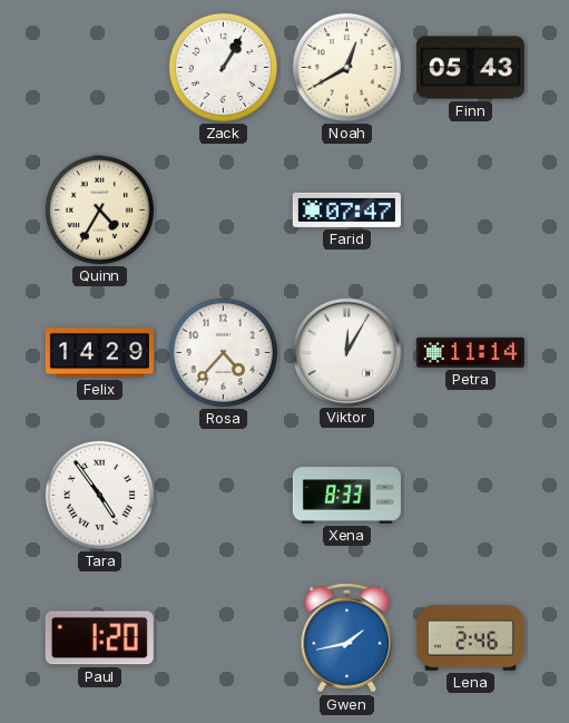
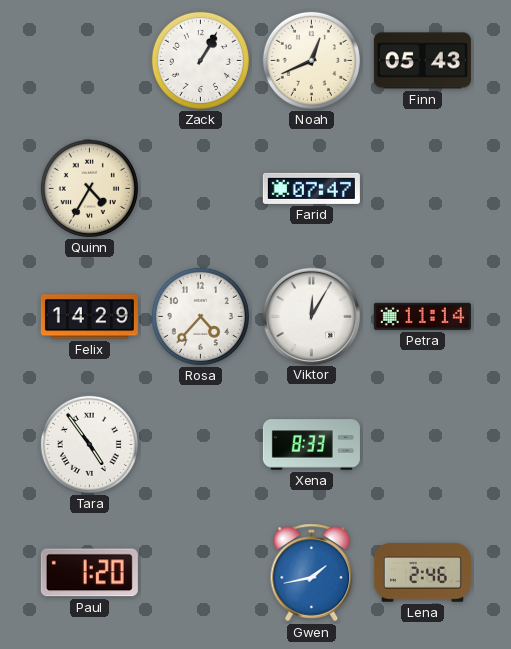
Noah: 12:40 -> 12:41 (311, 60)
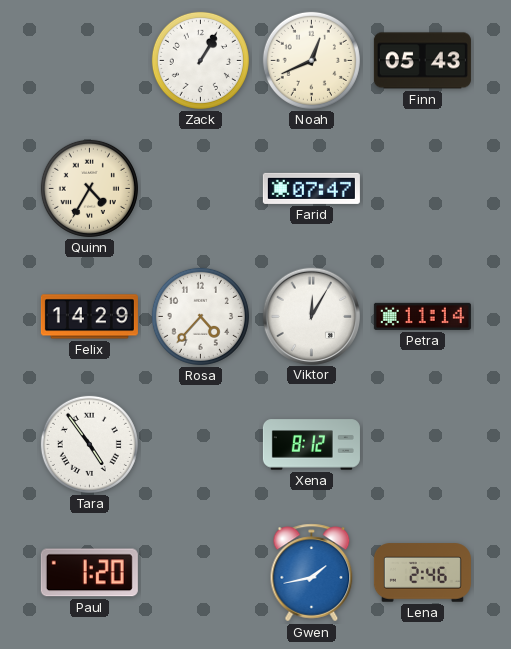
Xena: 8:33 -> 8:12 (311, 445)
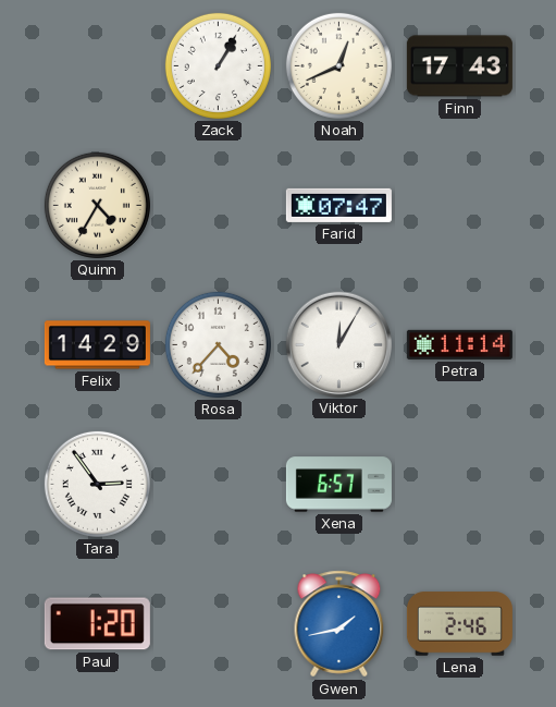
Finn: 05:43 -> 17:43 (459, 66)
Tara: 4:54 -> 2:54 (97, 484)
Xena: 8:12 -> 6:57 (338, 485)
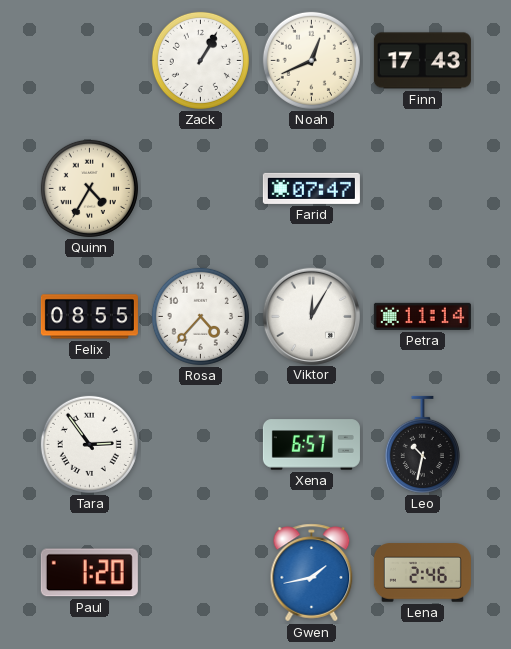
Felix: 14:29 -> 08:55 (89, 317)
Leo: none -> 10:32 (422, 444)
